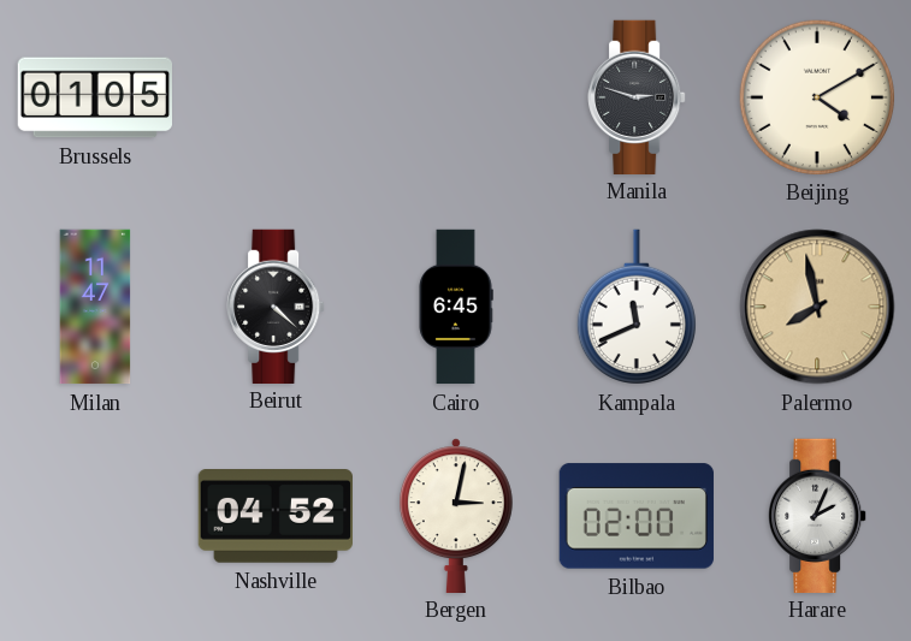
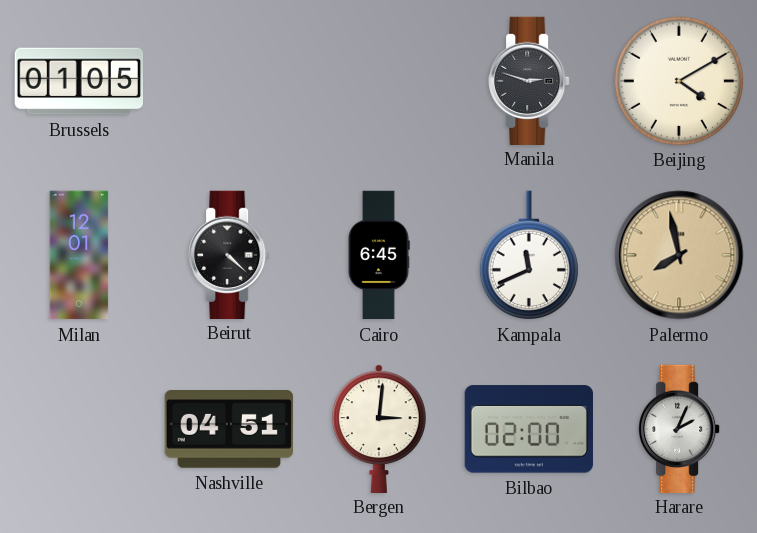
Milan: 11:47 -> 12:01 (79, 255)
Nashville: 04:52 -> 04:51 (228, 430)
Bergen: 3:02 -> 3:01 (379, 428)
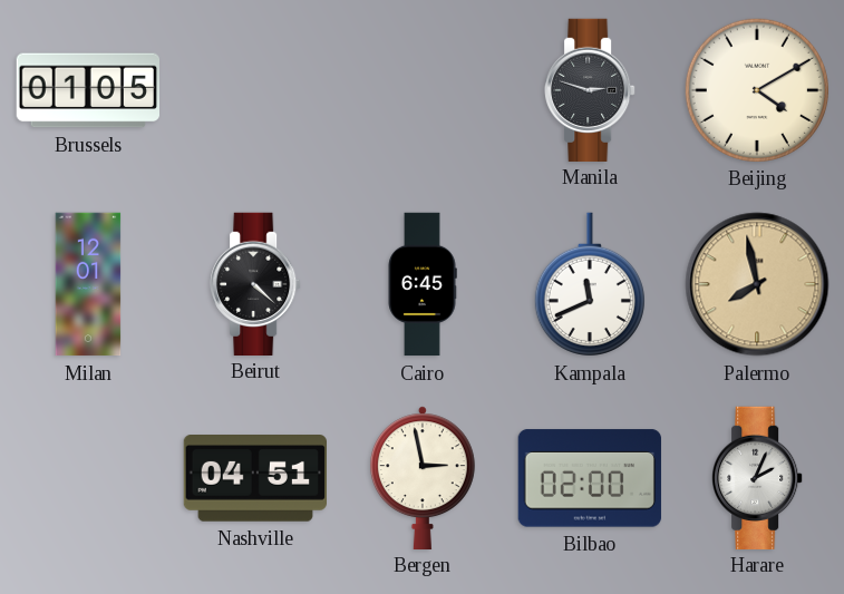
Bergen: 3:01 -> 2:58 (423, 477)
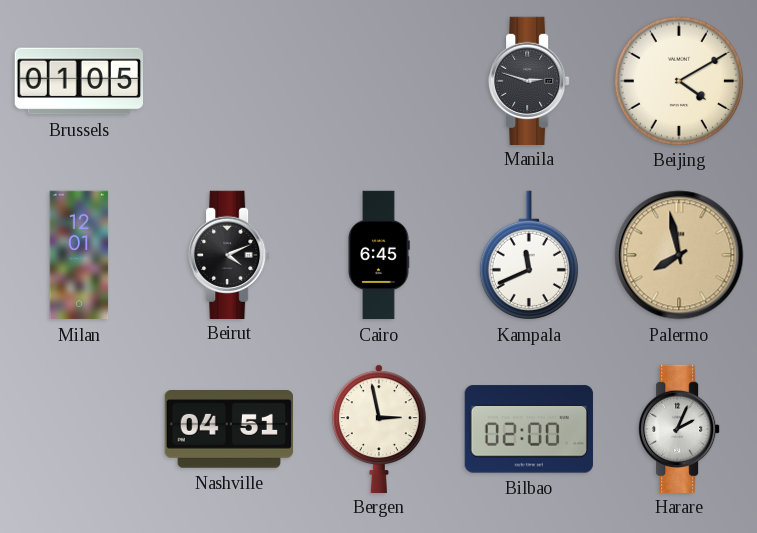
Beirut: 4:22 -> 4:11 (229, 254)
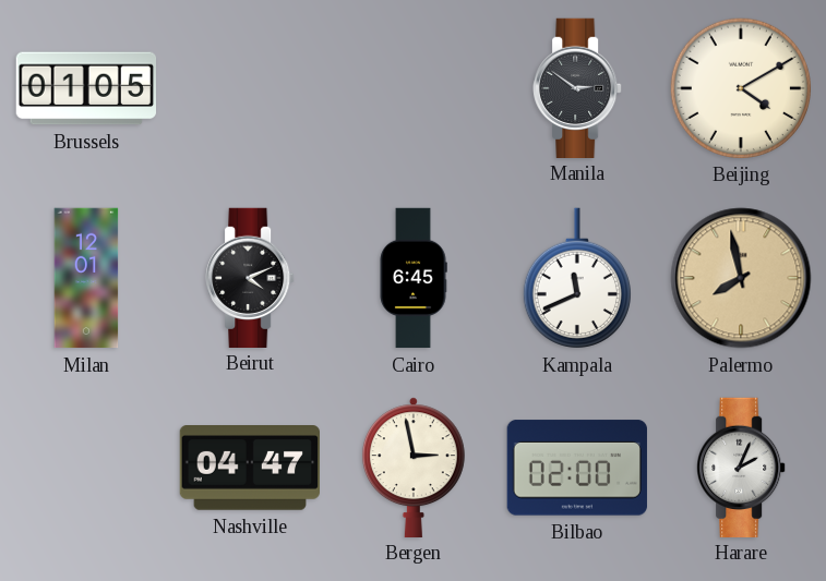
Manila: 2:48 -> 2:51 (577, 87)
Nashville: 04:51 -> 04:47 (249, 469)
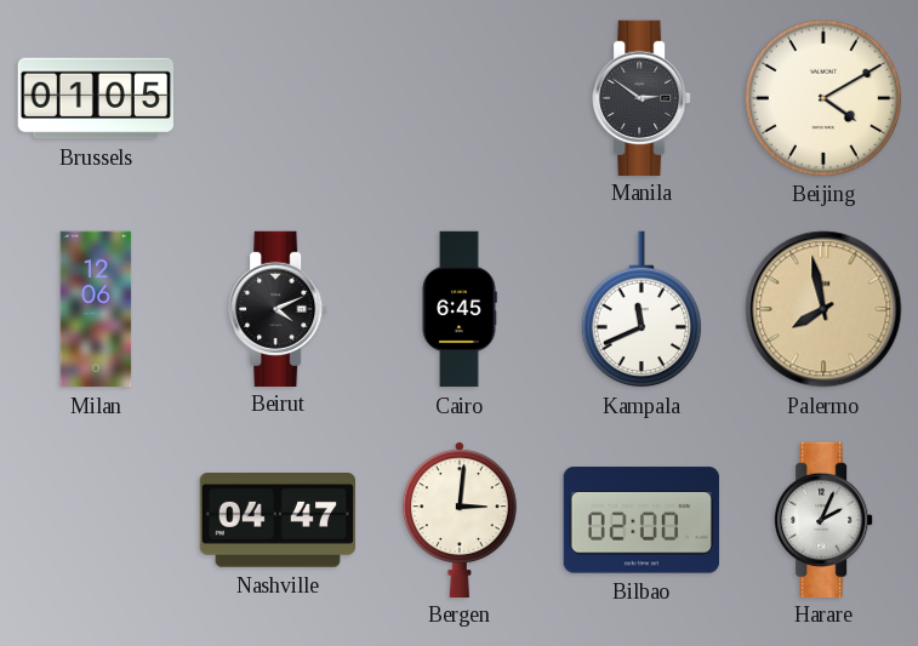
Milan: 12:01 -> 12:06 (96, 309)
Bergen: 2:58 -> 3:01 (460, 519)
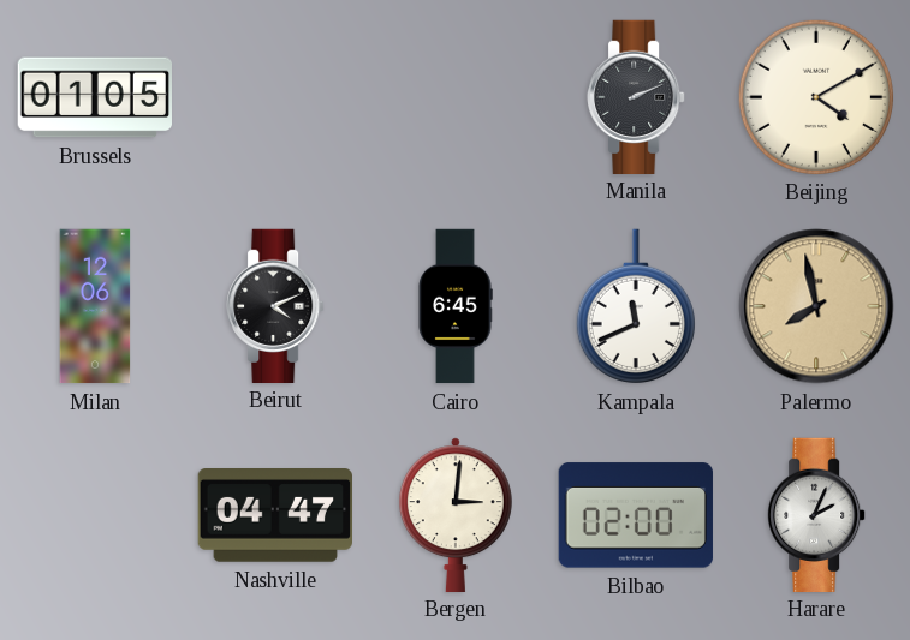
Manila: 2:51 -> 2:11 (636, 96)
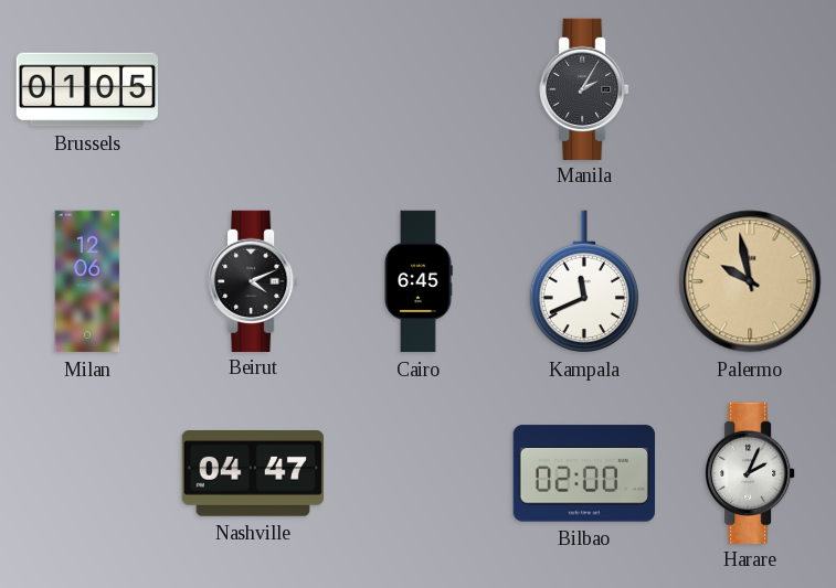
Manila: 2:11 -> 2:05 (584, 88)
Beijing: 4:10 -> none (815, 96)
Palermo: 7:58 -> 9:58 (750, 281)
Bergen: 3:01 -> none (456, 514)
